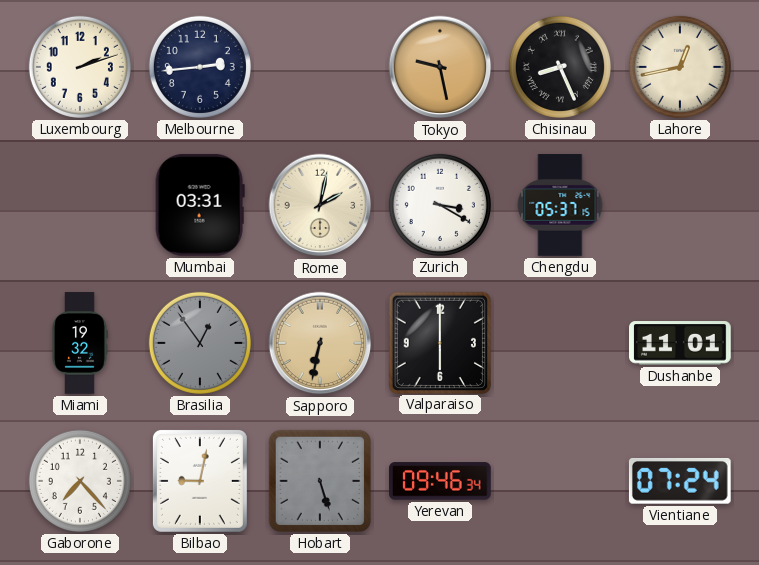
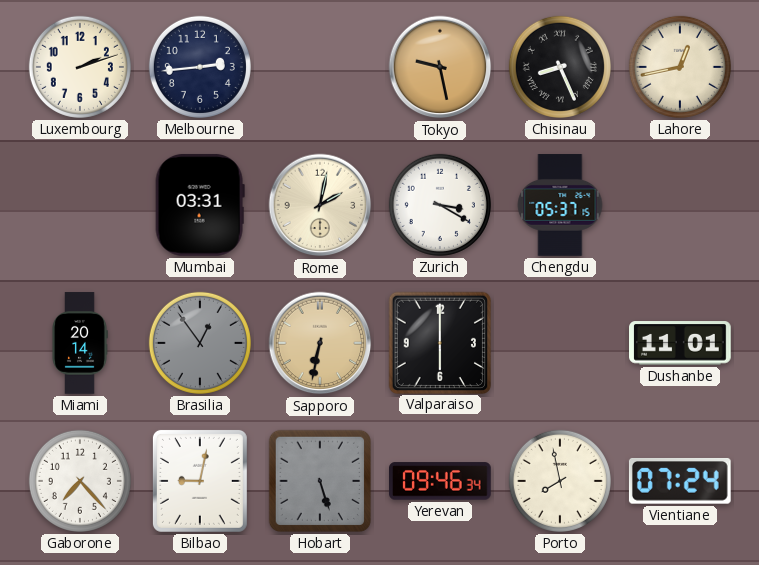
Miami: 19:32 -> 20:14 (80, 343)
Porto: none -> 7:58 (560, 481)
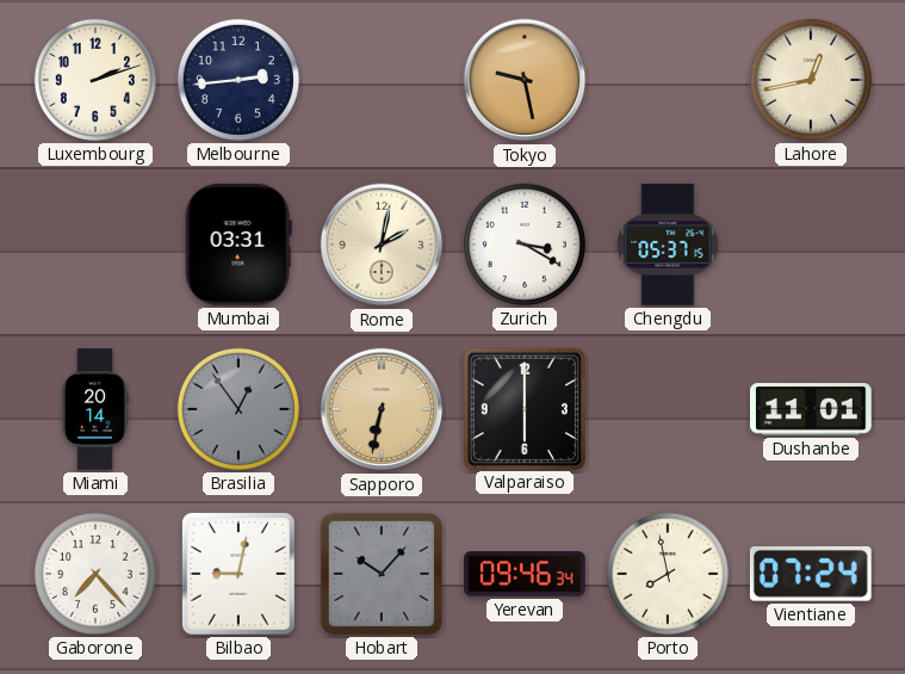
Chisinau: 8:26 -> none (560, 67)
Hobart: 5:27 -> 10:07 (382, 574)
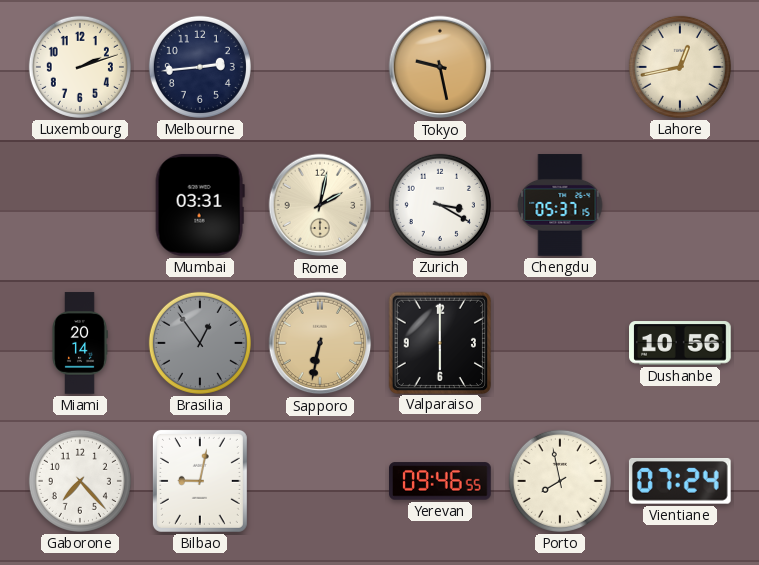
Dushanbe: 11:01 -> 10:56 (681, 343)
Hobart: 10:07 -> none (382, 574)
Yerevan: 09:46:34 -> 09:46:55 (441, 481)
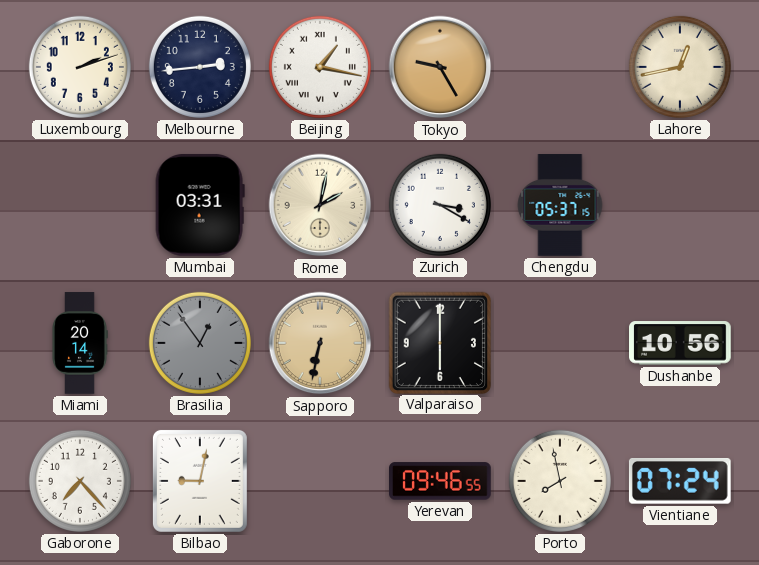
Beijing: none -> 1:17 (320, 67)
Tokyo: 9:28 -> 9:25 (440, 67)
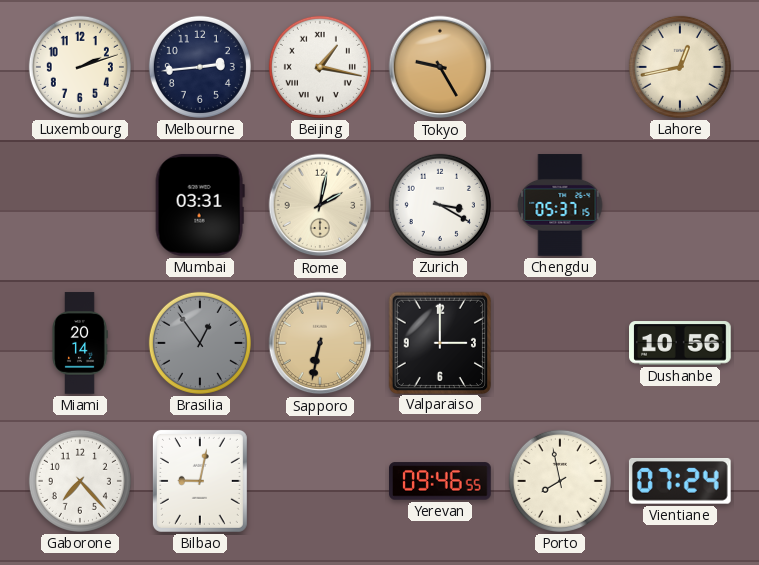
Valparaiso: 6:00 -> 3:00 (439, 342)
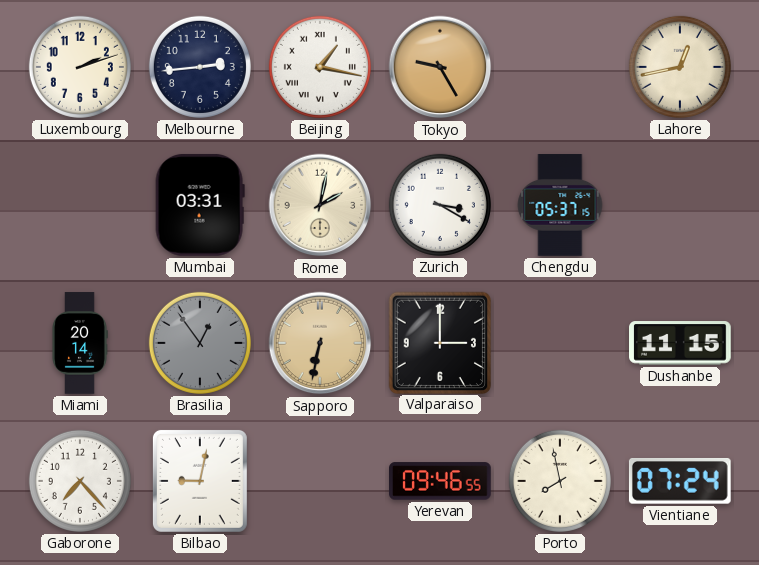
Dushanbe: 10:56 -> 11:15 (681, 343)
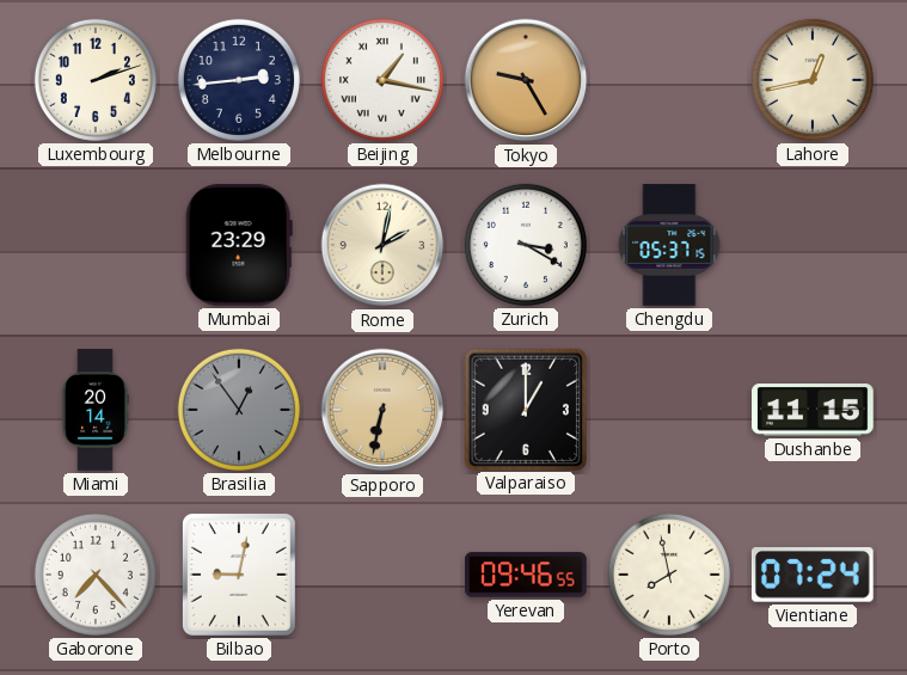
Mumbai: 03:31 -> 23:29 (239, 245)
Valparaiso: 3:00 -> 1:00 (525, 409)
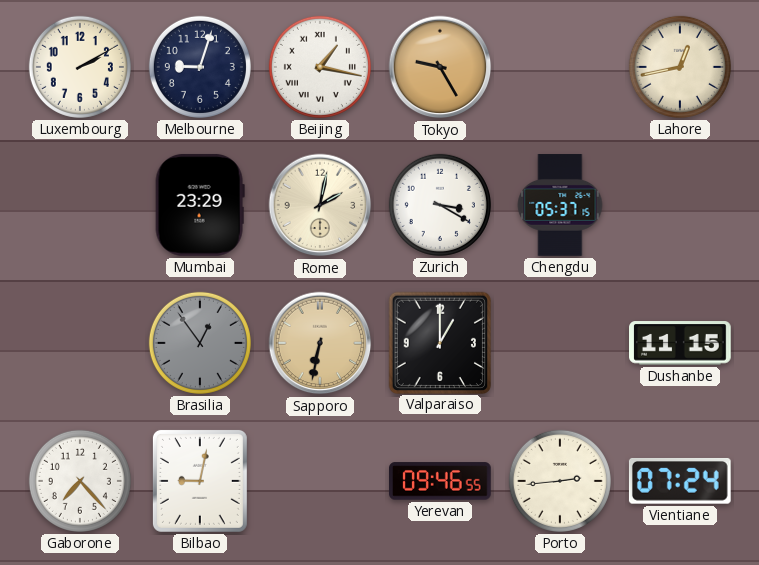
Luxembourg: 2:12 -> 2:10 (80, 67)
Melbourne: 2:44 -> 9:03 (200, 67)
Miami: 20:14 -> none (96, 410)
Porto: 7:58 -> 2:44 (560, 481)
